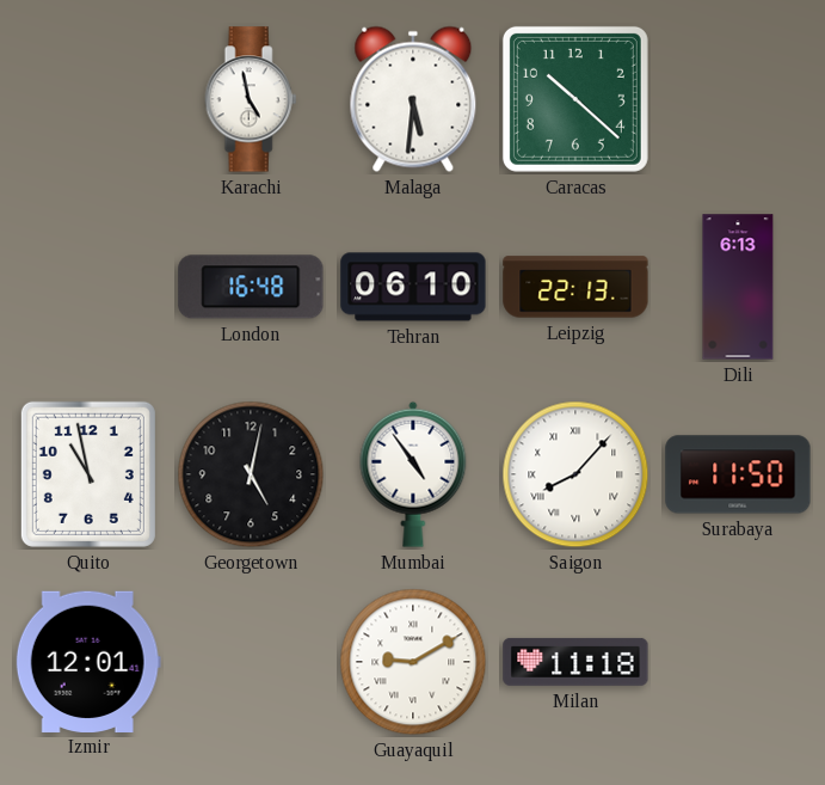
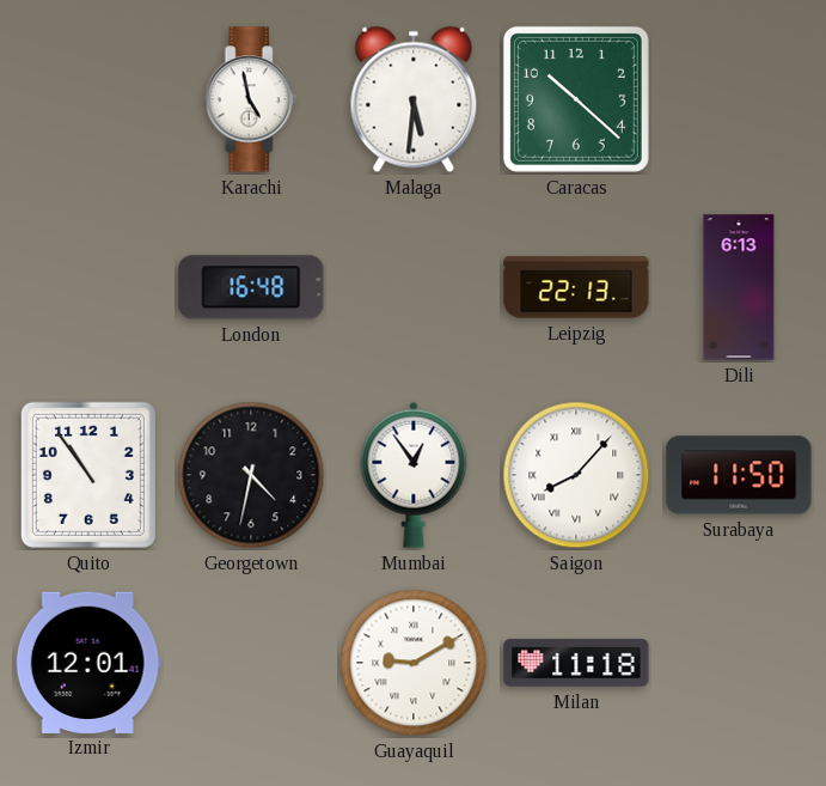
Tehran: 06:10 -> none (413, 287)
Quito: 10:58 -> 10:54 (88, 475)
Georgetown: 5:02 -> 4:32 (251, 475)
Mumbai: 4:54 -> 12:54 (414, 475)
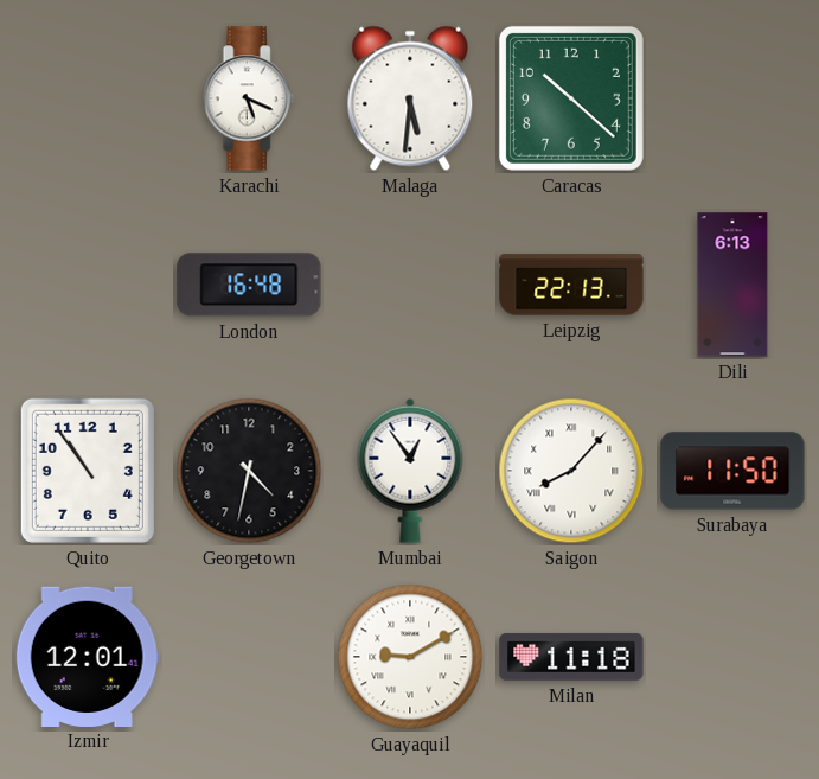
Karachi: 4:58 -> 5:19 (249, 98)
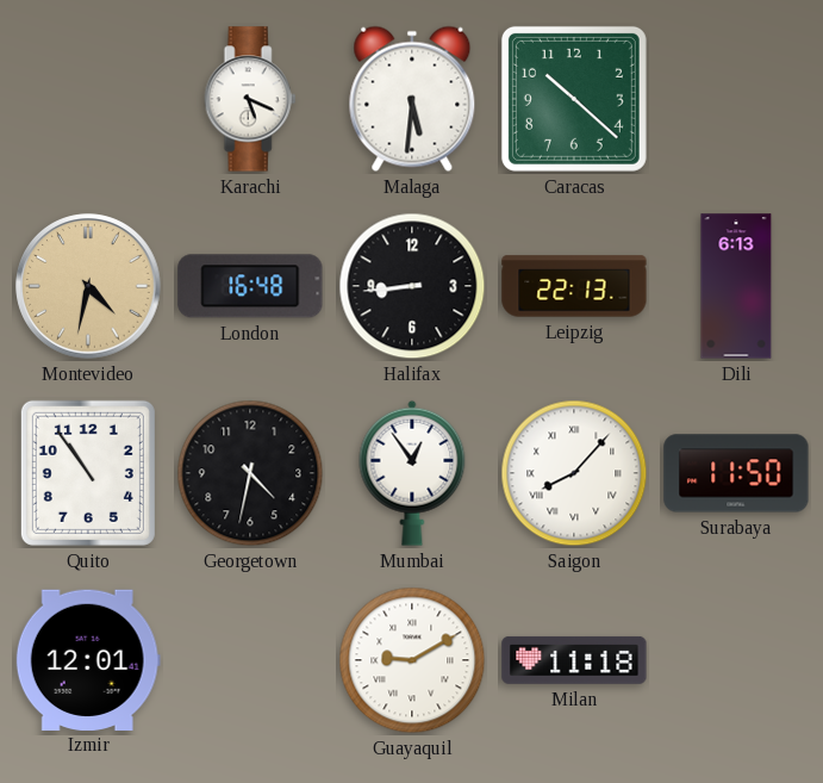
Montevideo: none -> 4:32 (88, 286)
Halifax: none -> 8:44 (412, 286)
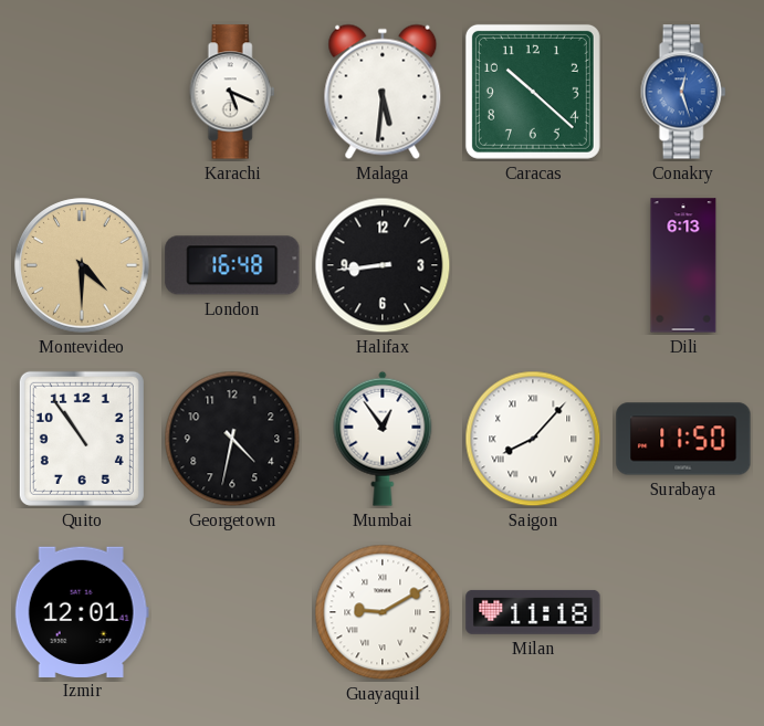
Conakry: none -> 12:27 (683, 92)
Montevideo: 4:32 -> 4:30 (82, 265)
Leipzig: 22:13 -> none (574, 286)
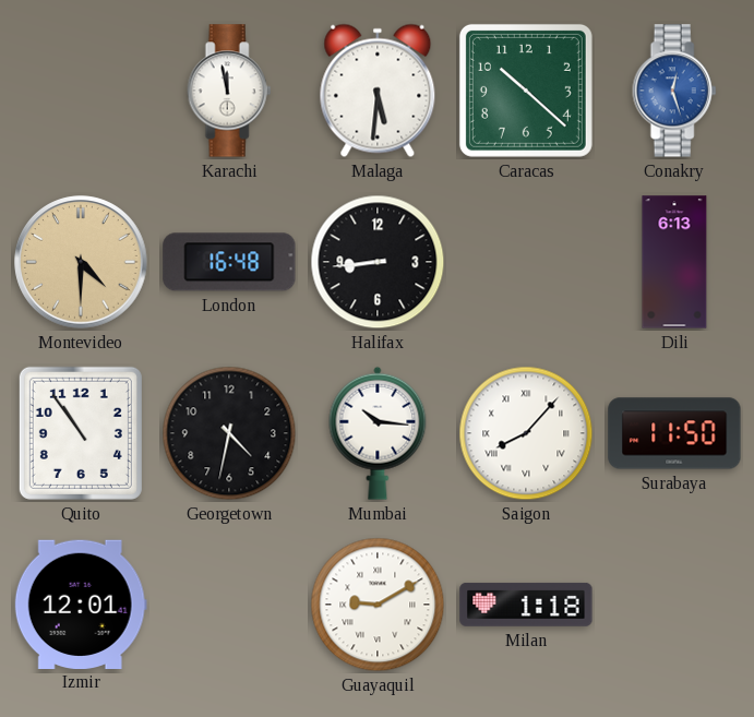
Karachi: 5:19 -> 11:58 (229, 91)
Mumbai: 12:54 -> 10:16 (378, 433)
Milan: 11:18 -> 1:18 (526, 605)
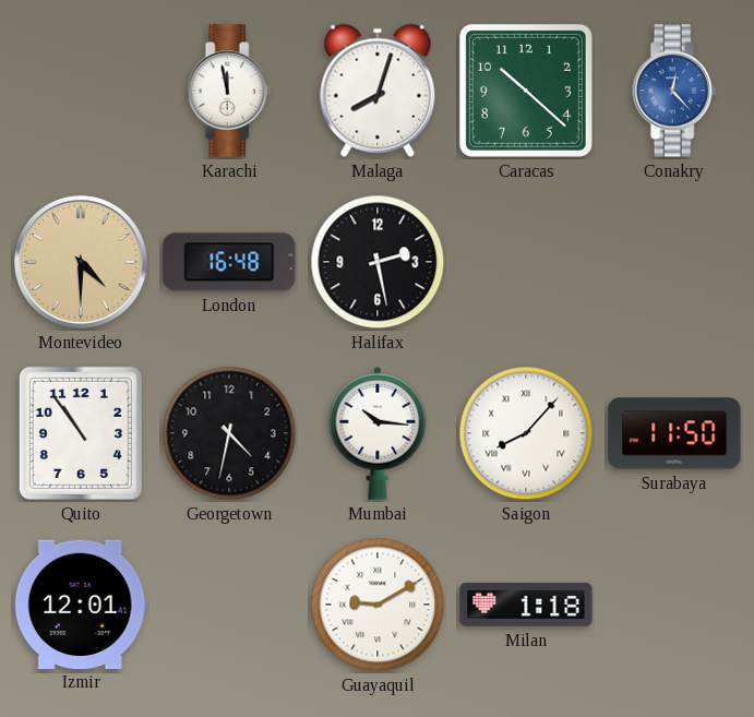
Malaga: 5:31 -> 8:03 (378, 91)
Conakry: 12:27 -> 12:23 (674, 91)
Halifax: 8:44 -> 2:28 (378, 262)
Dili: 6:13 -> none (674, 262)
